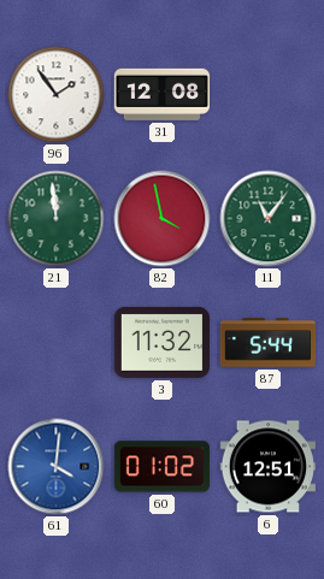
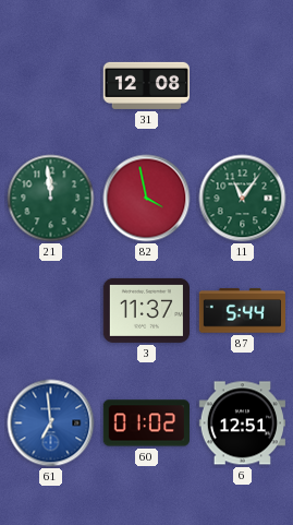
96: 1:54 -> none (57, 95)
3: 11:32 -> 11:37 (146, 310)
61: 4:01 -> 6:59 (51, 423)
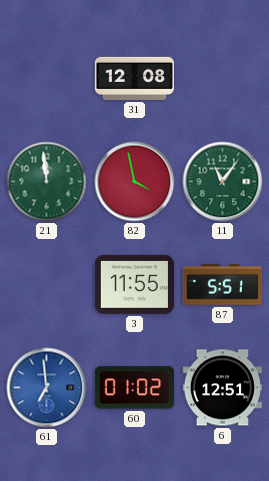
3: 11:37 -> 11:55 (134, 284)
87: 5:44 -> 5:51 (222, 285)
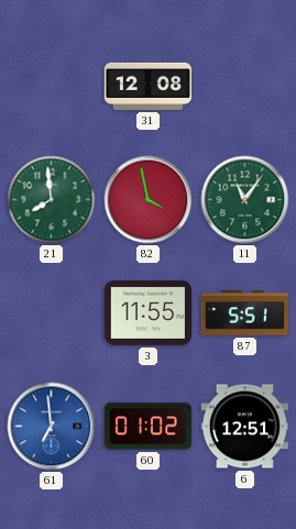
21: 11:59 -> 7:59 (52, 200)
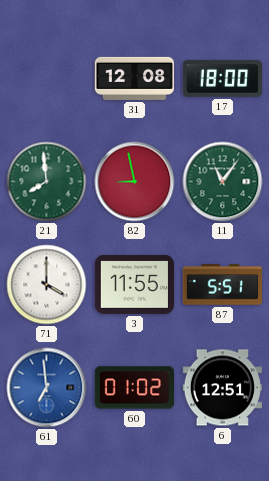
17: none -> 18:00 (222, 79)
82: 3:58 -> 8:58 (135, 182)
71: none -> 4:00 (47, 285)
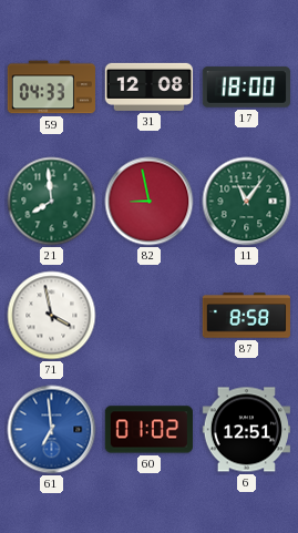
59: none -> 04:33 (51, 88)
71: 4:00 -> 3:58 (52, 316)
3: 11:55 -> none (134, 284)
87: 5:51 -> 8:58 (246, 316)
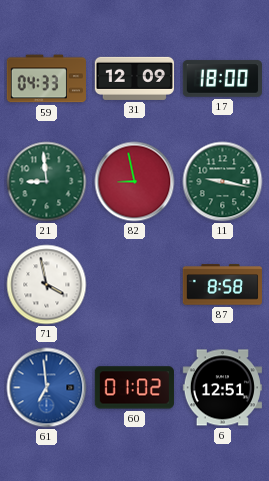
31: 12:08 -> 12:09 (134, 78)
21: 7:59 -> 8:59 (47, 182)
11: 11:06 -> 9:17 (223, 182)
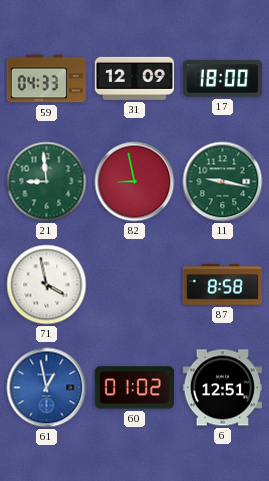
61: 6:59 -> 12:58 (47, 388)
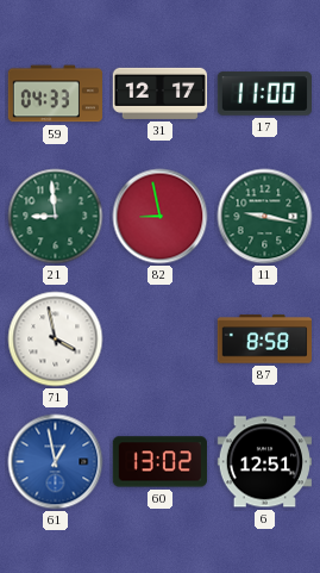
31: 12:09 -> 12:17 (159, 93)
17: 18:00 -> 11:00 (264, 94)
60: 01:02 -> 13:02 (159, 462)
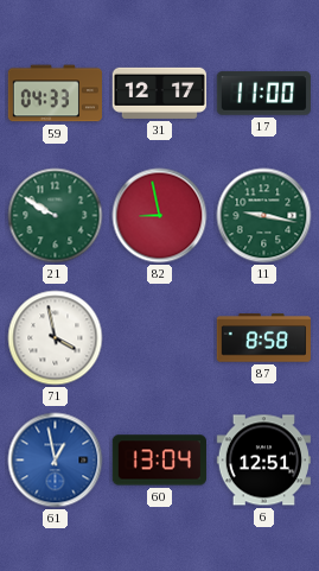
21: 8:59 -> 9:50 (56, 216)
60: 13:02 -> 13:04 (159, 461)
